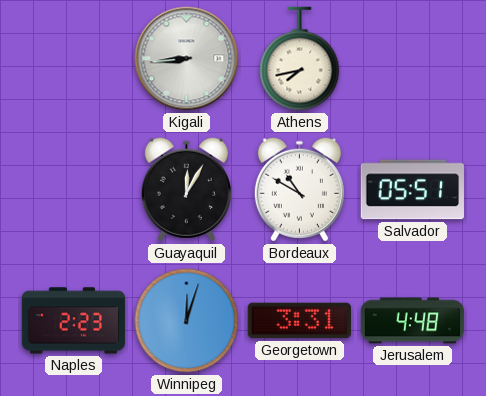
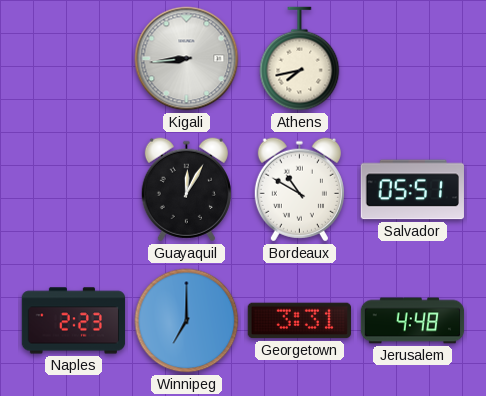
Winnipeg: 12:03 -> 7:00 (187, 321)
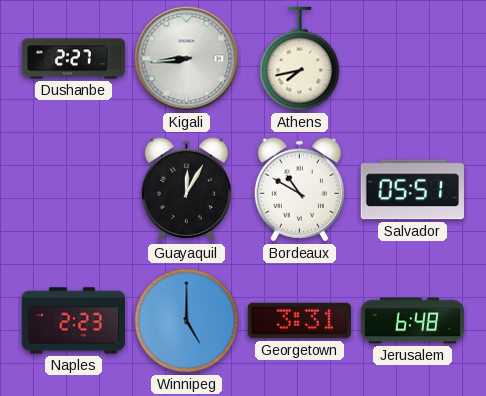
Dushanbe: none -> 2:27 (73, 59)
Winnipeg: 7:00 -> 5:00 (187, 321)
Jerusalem: 4:48 -> 6:48 (413, 321)
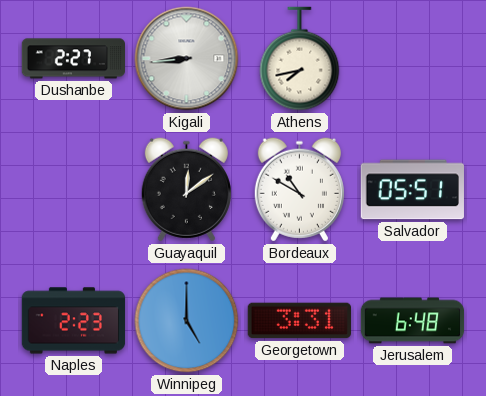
Guayaquil: 12:05 -> 12:09 (186, 190)
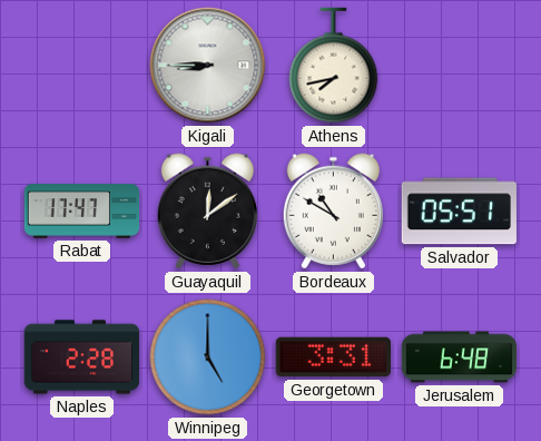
Dushanbe: 2:27 -> none (73, 59)
Kigali: 8:44 -> 8:45 (208, 66)
Rabat: none -> 17:47 (82, 212)
Naples: 2:23 -> 2:28 (82, 357)
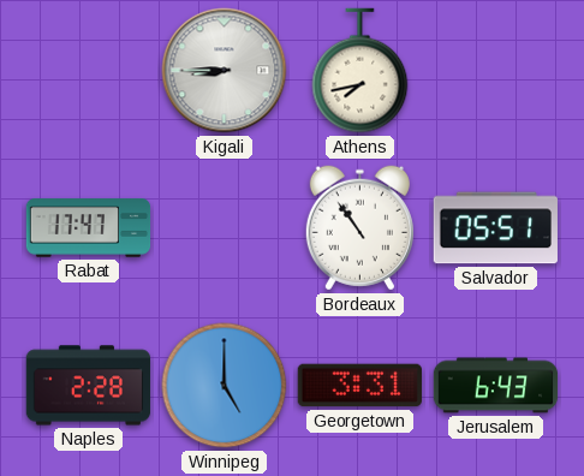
Guayaquil: 12:09 -> none (207, 212)
Bordeaux: 10:50 -> 10:54 (359, 228)
Jerusalem: 6:48 -> 6:43 (496, 386)
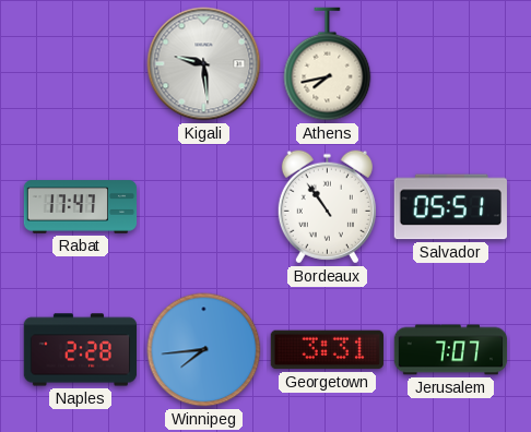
Kigali: 8:45 -> 9:29 (204, 64)
Winnipeg: 5:00 -> 7:44 (204, 350)
Jerusalem: 6:43 -> 7:07 (451, 350)
